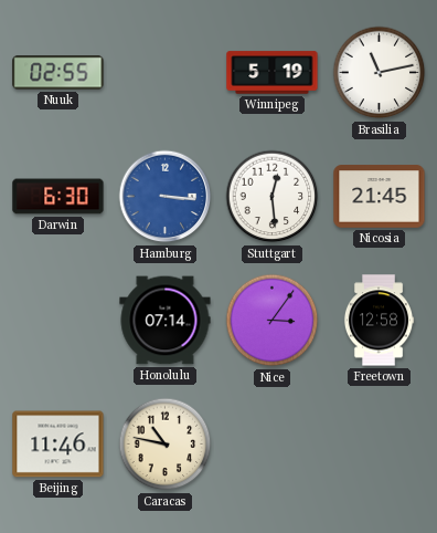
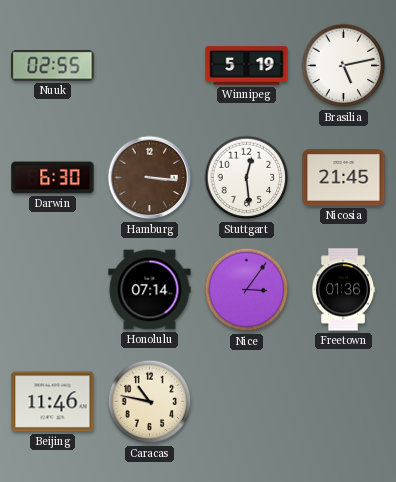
Brasilia: 11:13 -> 5:13 (344, 66)
Hamburg dial: blue -> brown (150, 178)
Freetown: 12:58 -> 01:36 (343, 290)
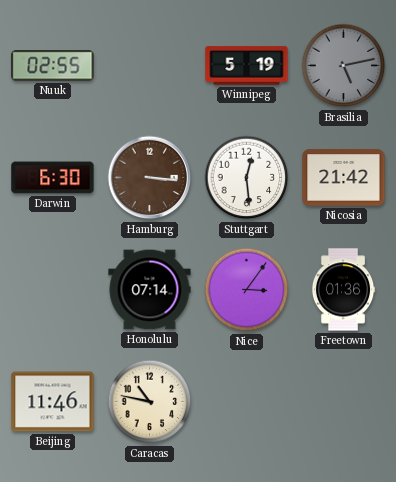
Brasilia dial: white -> grey (344, 66)
Nicosia: 21:45 -> 21:42 (344, 178)
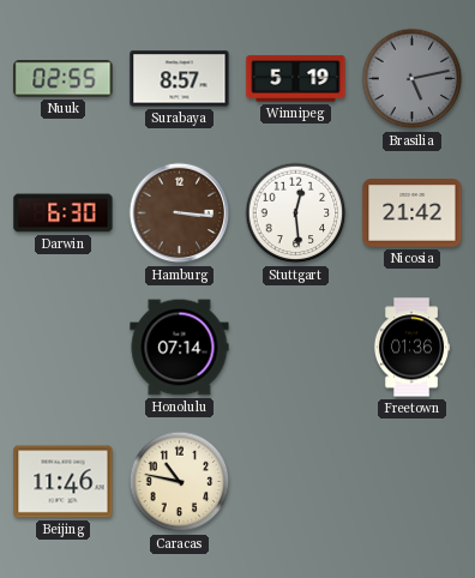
Surabaya: none -> 8:57 (180, 79)
Nice: 3:06 -> none (247, 290)
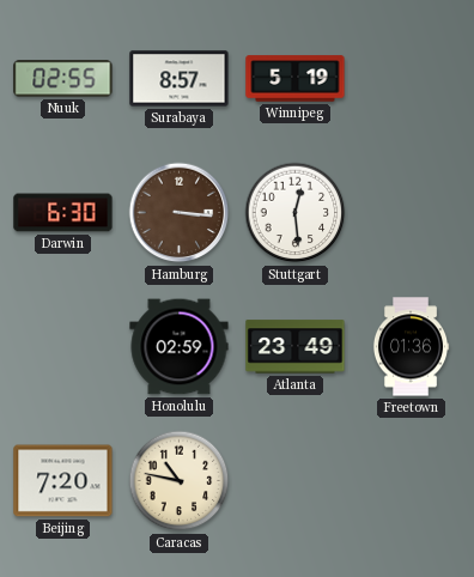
Brasilia: 5:13 -> none (413, 79)
Nicosia: 21:42 -> none (413, 213)
Honolulu: 07:14 -> 02:59 (180, 347)
Atlanta: none -> 23:49 (296, 347)
Beijing: 11:46 -> 7:20 (63, 481)
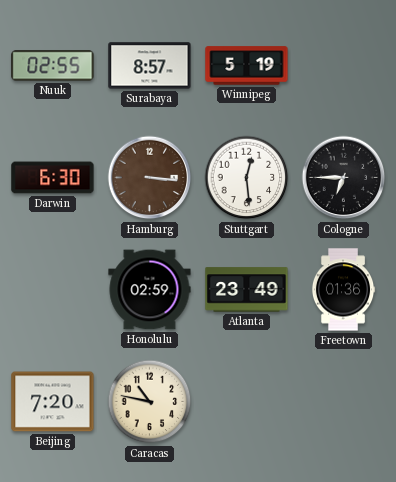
Cologne: none -> 6:45 (344, 178)
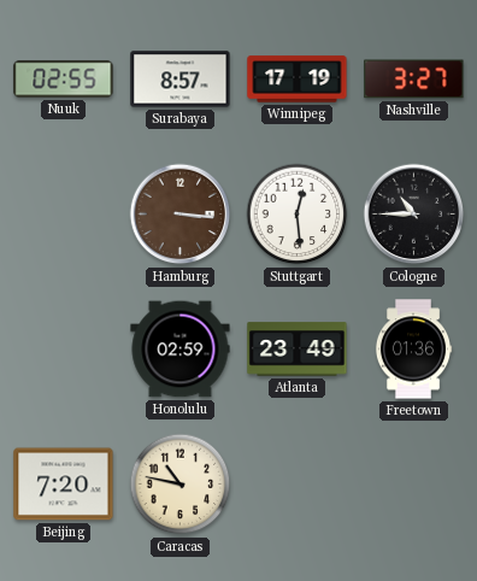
Winnipeg: 5:19 -> 17:19 (298, 80)
Nashville: none -> 3:27 (414, 80)
Darwin: 6:30 -> none (53, 178)
Cologne: 6:45 -> 10:45 (414, 215)
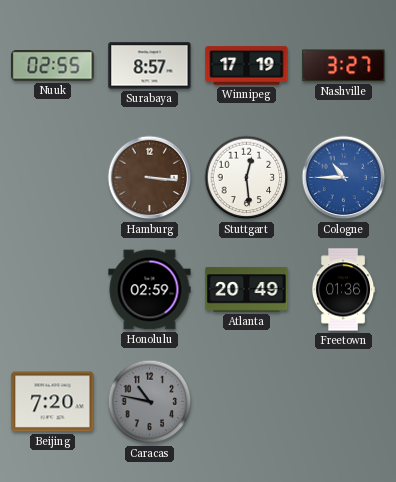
Cologne dial: black -> blue (344, 178)
Atlanta: 23:49 -> 20:49 (247, 290)
Caracas dial: cream -> grey (150, 402)
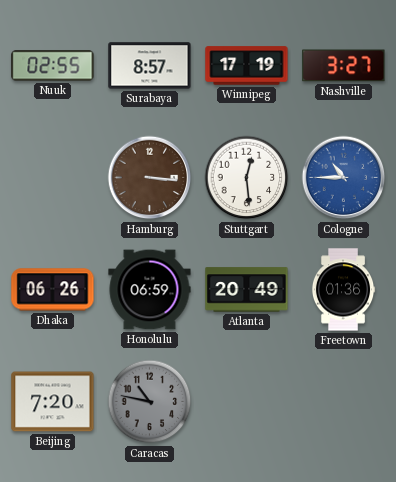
Dhaka: none -> 06:26 (53, 290)
Honolulu: 02:59 -> 06:59 (150, 290)
